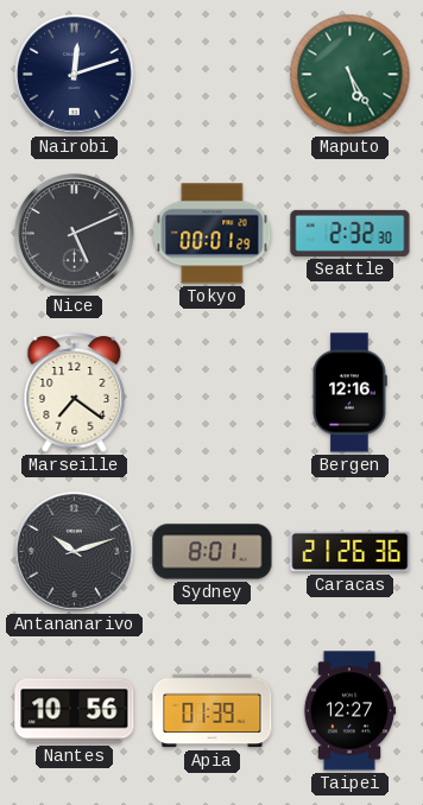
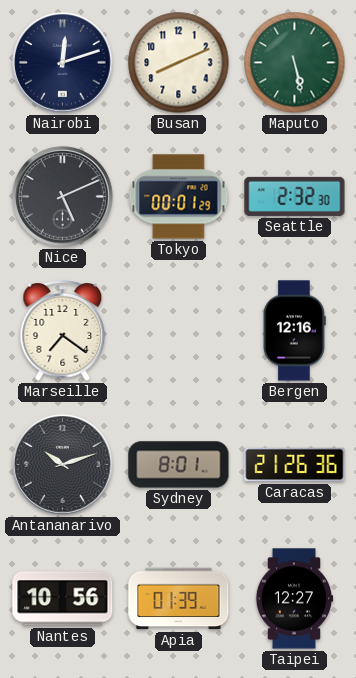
Busan: none -> 8:11 (179, 63)
Maputo: 5:25 -> 5:28 (295, 63)
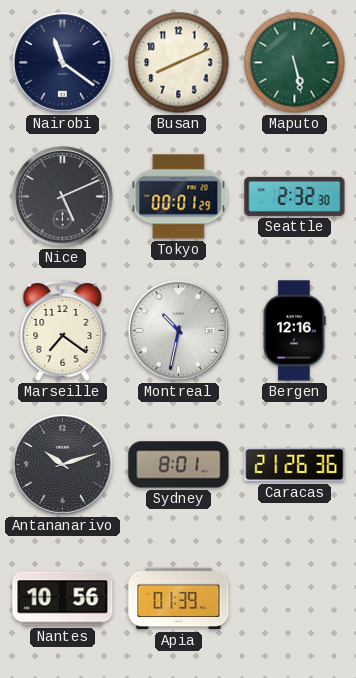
Nairobi: 12:12 -> 11:21 (63, 63)
Montreal: none -> 10:32 (179, 331)
Taipei: 12:27 -> none (294, 599)
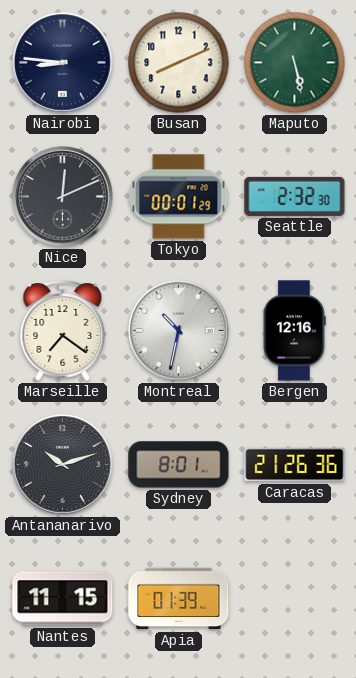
Nairobi: 11:21 -> 8:46 (63, 63)
Nice: 5:11 -> 12:11 (63, 197)
Nantes: 10:56 -> 11:15 (63, 599)
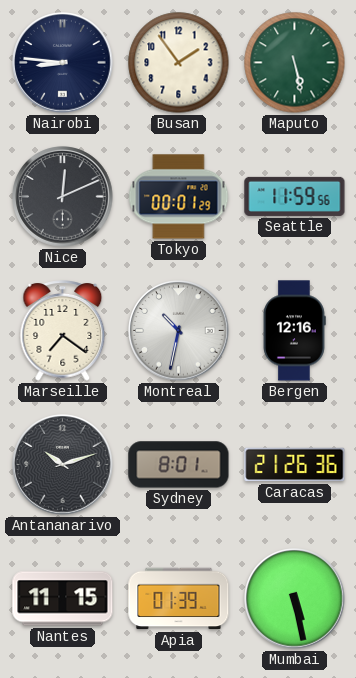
Busan: 8:11 -> 1:54 (179, 63)
Seattle: 2:32 -> 11:59 (295, 196)
Mumbai: none -> 5:28 (295, 599)
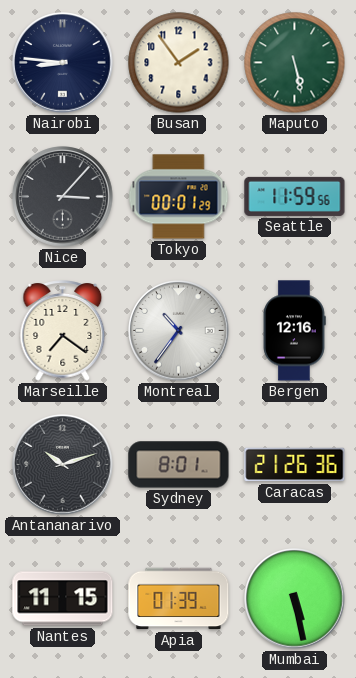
Nice: 12:11 -> 3:07 (63, 197)
Montreal: 10:32 -> 10:36 (179, 331)
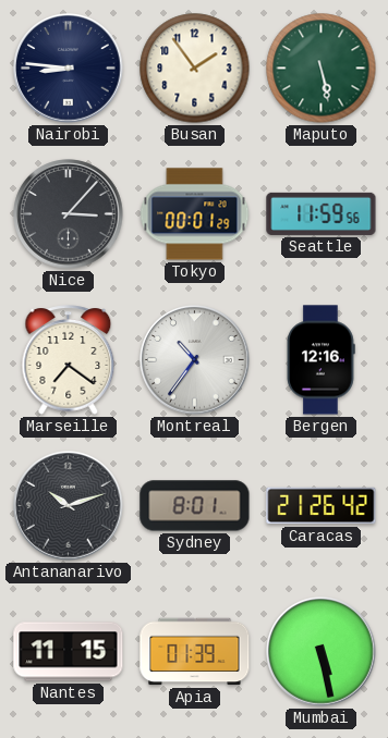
Caracas: 21:26:36 -> 21:26:42 (322, 506)
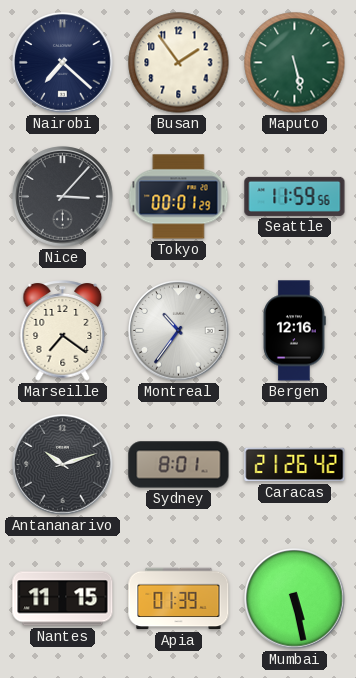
Nairobi: 8:46 -> 7:22 (63, 63)
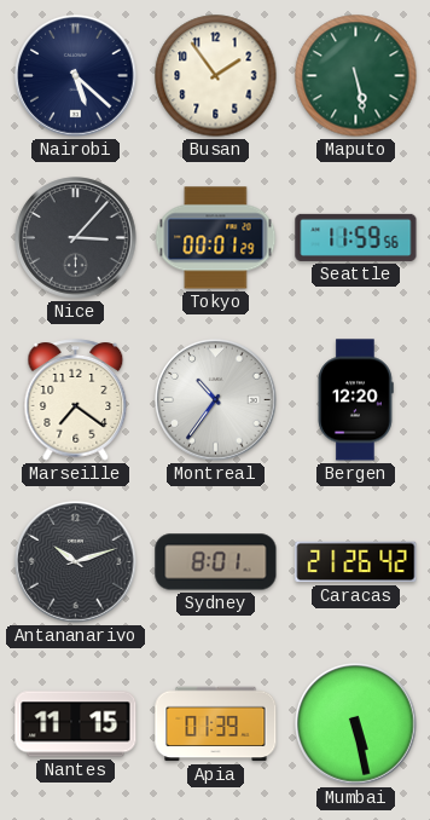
Nairobi: 7:22 -> 5:22 (76, 76)
Bergen: 12:16 -> 12:20 (355, 400)
